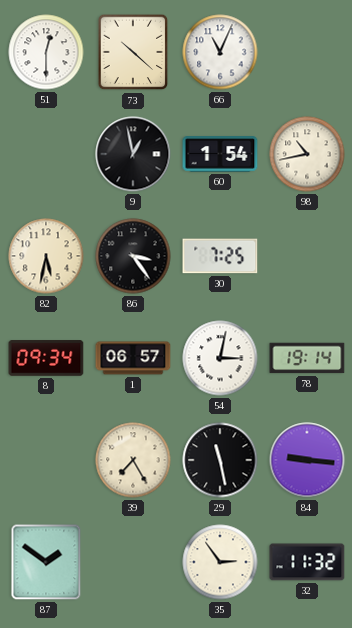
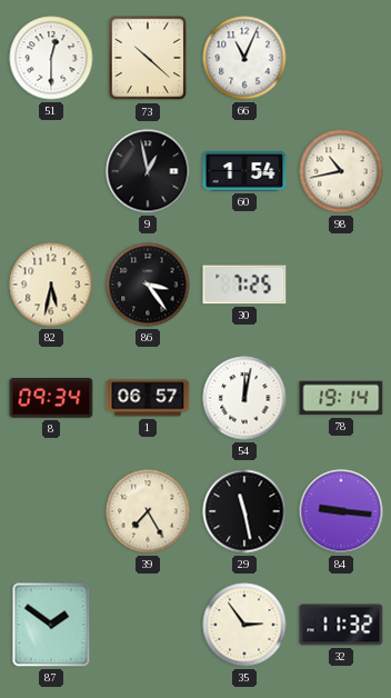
54: 3:02 -> 12:02 (244, 398)
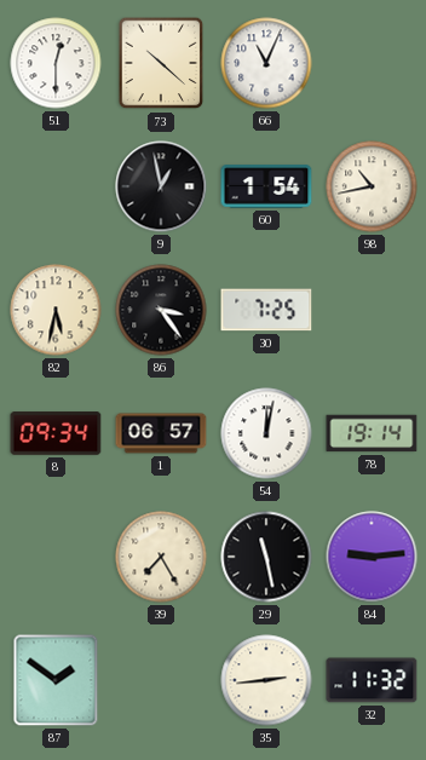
84: 9:16 -> 9:14 (372, 557)
35: 2:54 -> 2:44 (266, 680)
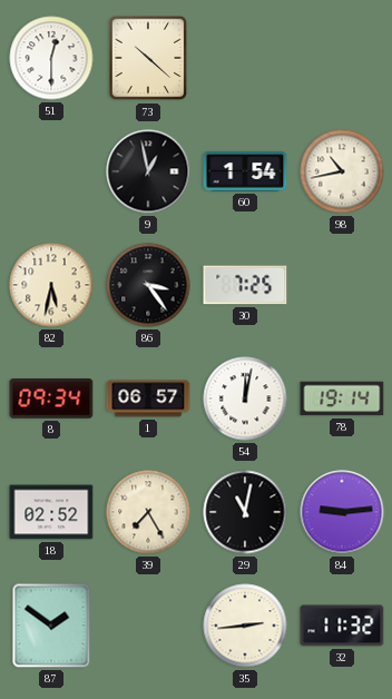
66: 11:04 -> none (266, 63)
18: none -> 02:52 (51, 512)
29: 11:28 -> 11:02 (245, 512)
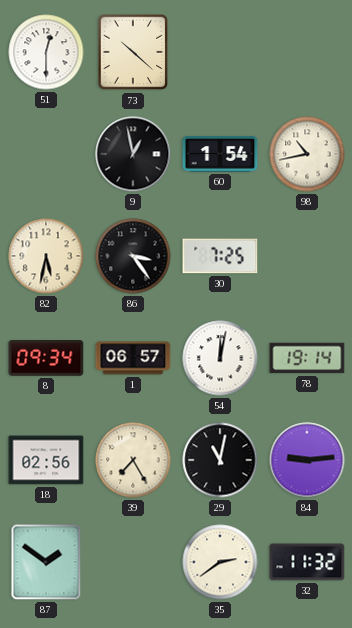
18: 02:52 -> 02:56 (46, 460)
35: 2:44 -> 2:39 (220, 562)
